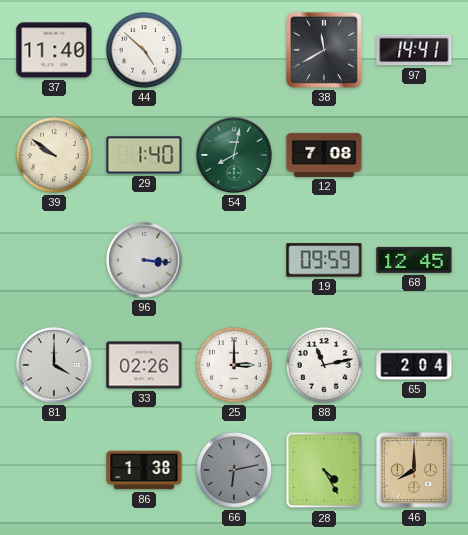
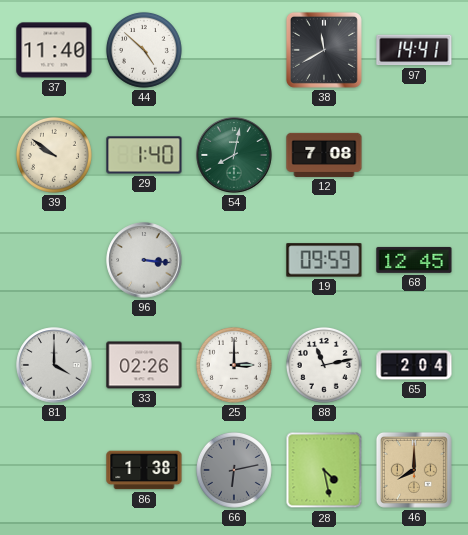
28: 4:25 -> 4:28 (324, 470)
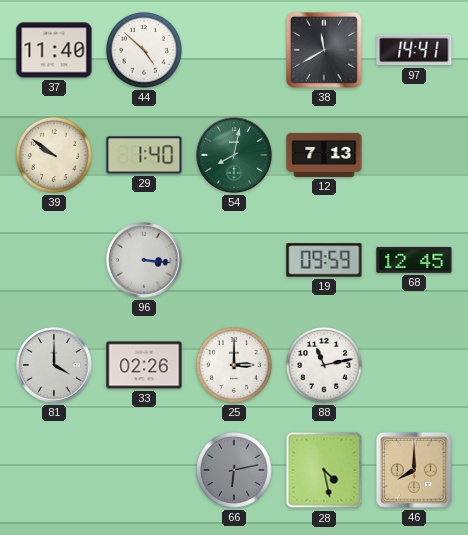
12: 7:08 -> 7:13 (324, 155)
65: 2:04 -> none (414, 365)
86: 1:38 -> none (144, 470)
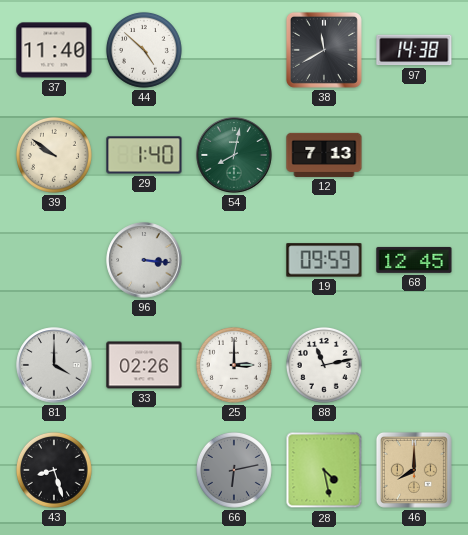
97: 14:41 -> 14:38 (414, 50)
43: none -> 8:27 (54, 470)
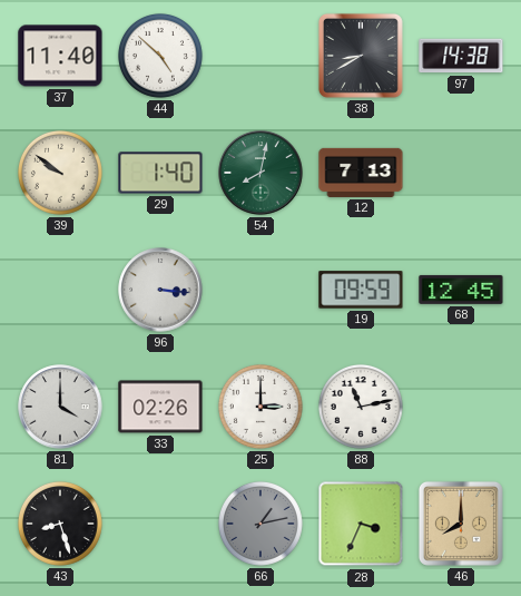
38: 11:40 -> 8:40 (361, 56)
66: 6:13 -> 1:13 (260, 524)
28: 4:28 -> 3:34 (361, 524)
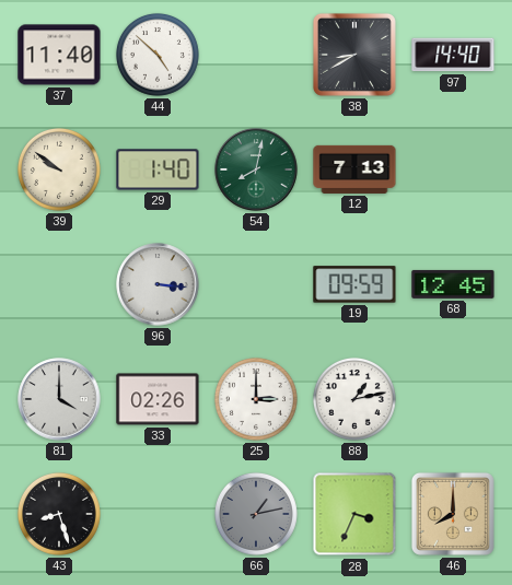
97: 14:38 -> 14:40 (453, 55)
88: 11:13 -> 1:13 (354, 399)
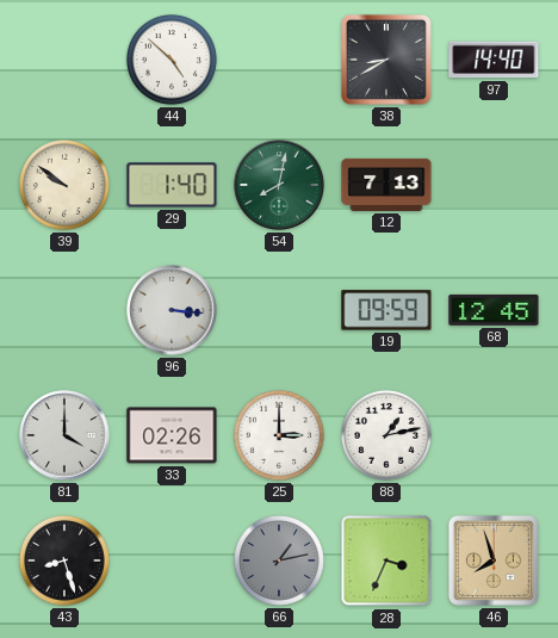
37: 11:40 -> none (59, 55)
46: 8:00 -> 7:57 (494, 560)
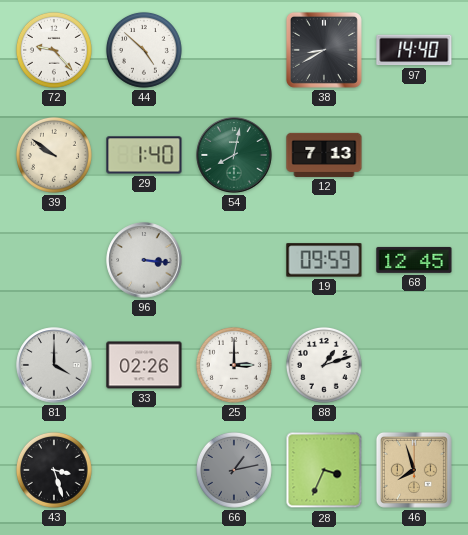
72: none -> 9:23 (54, 50)
88: 1:13 -> 1:12 (324, 365)
43: 8:27 -> 3:27 (54, 470)
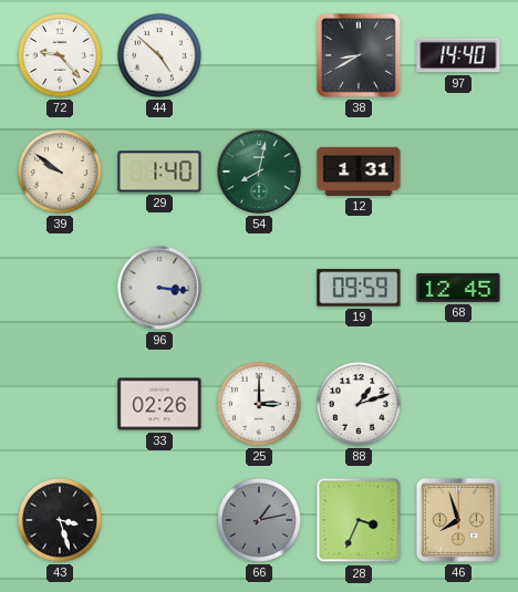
12: 7:13 -> 1:31 (359, 172)
81: 4:00 -> none (54, 365)
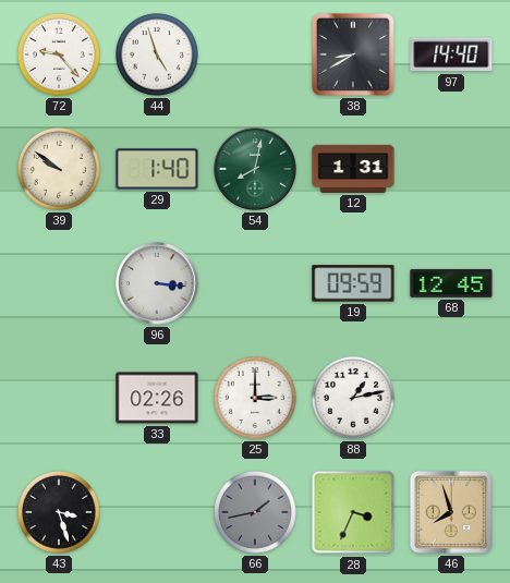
44: 4:52 -> 4:57 (157, 54)
88: 1:12 -> 1:13 (353, 398)
66: 1:13 -> 1:43 (255, 512)
